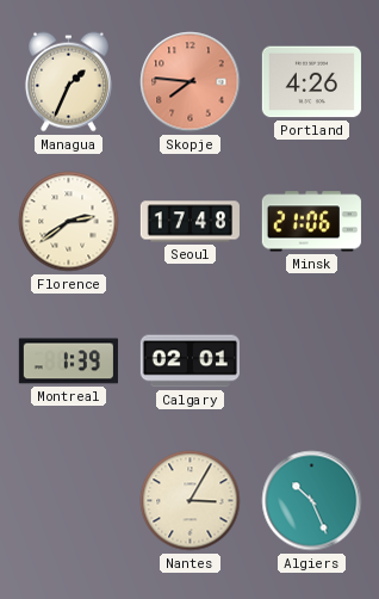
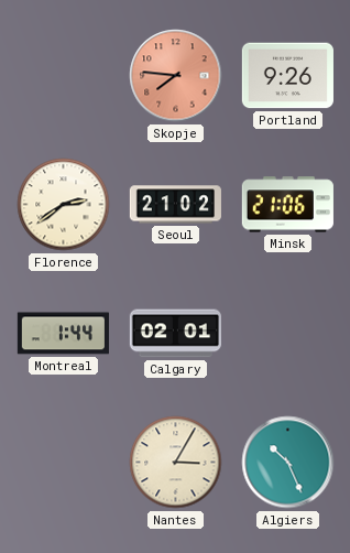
Managua: 1:34 -> none (68, 82)
Portland: 4:26 -> 9:26 (287, 76)
Seoul: 17:48 -> 21:02 (175, 205)
Montreal: 1:39 -> 1:44 (63, 334)
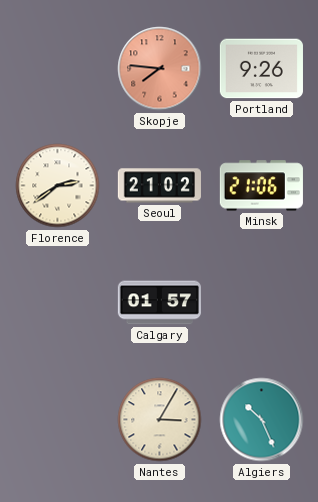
Montreal: 1:44 -> none (63, 334)
Calgary: 02:01 -> 01:57 (159, 303)
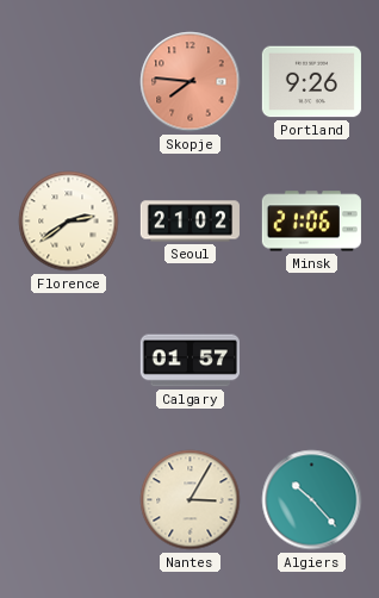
Algiers: 10:26 -> 10:23 (312, 500)
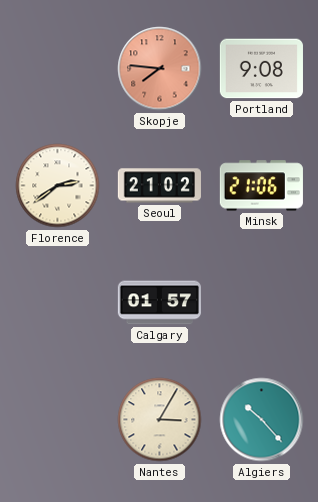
Portland: 9:26 -> 9:08 (261, 69)
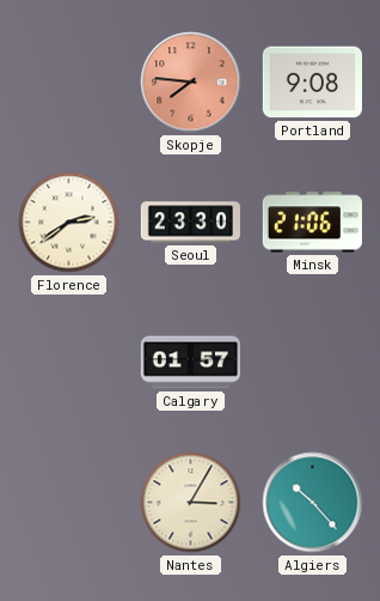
Seoul: 21:02 -> 23:30 (190, 223)
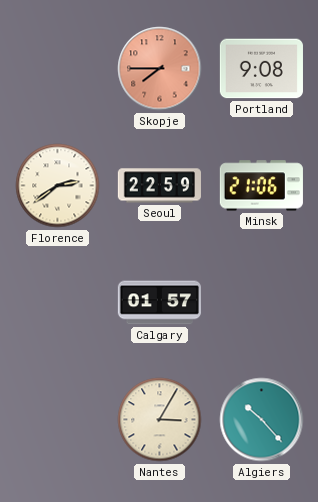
Skopje: 7:46 -> 7:45 (160, 69)
Seoul: 23:30 -> 22:59 (159, 186)
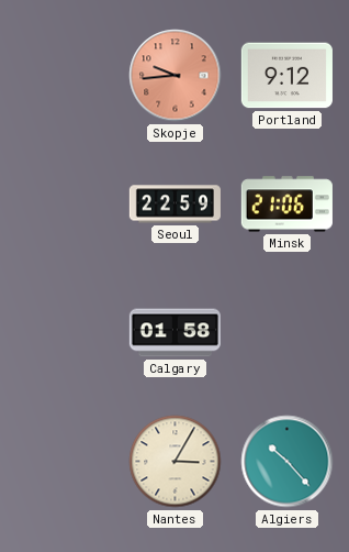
Skopje: 7:45 -> 9:44 (176, 76)
Portland: 9:08 -> 9:12 (286, 76)
Florence: 2:39 -> none (58, 186)
Calgary: 01:57 -> 01:58 (174, 333)
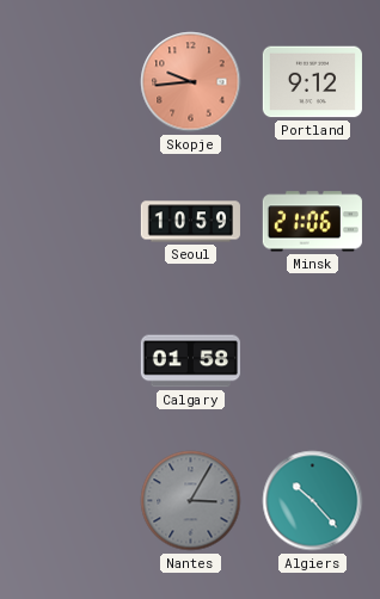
Seoul: 22:59 -> 10:59 (190, 222)
Nantes dial: cream -> grey (191, 501)
